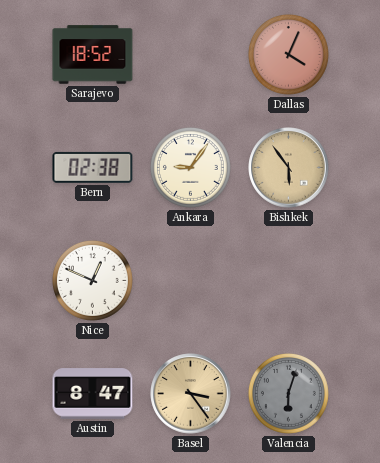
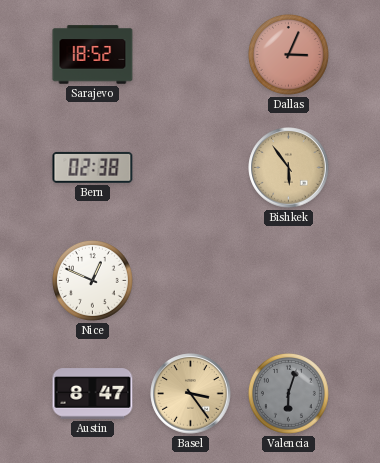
Dallas: 4:04 -> 3:04 (288, 54)
Ankara: 9:06 -> none (190, 167)
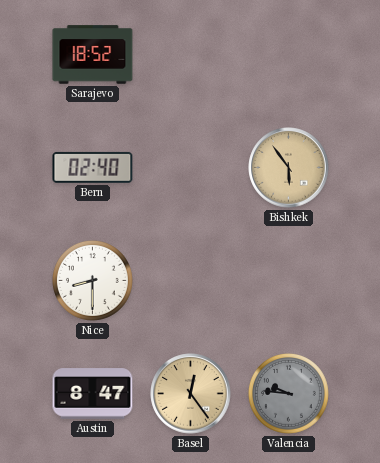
Dallas: 3:04 -> none (288, 54)
Bern: 02:38 -> 02:40 (93, 167)
Nice: 12:49 -> 8:30 (92, 280)
Basel: 3:24 -> 12:24 (191, 394)
Valencia: 6:03 -> 9:46 (288, 393)
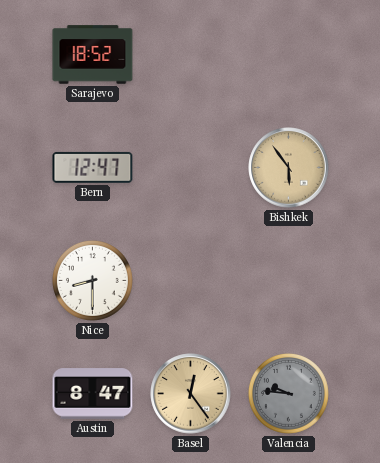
Bern: 02:40 -> 12:47 (93, 167)
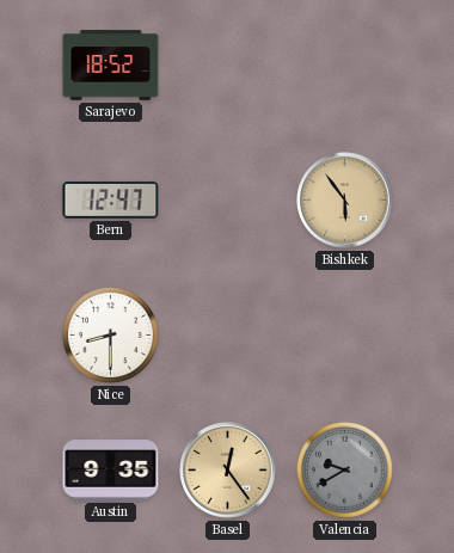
Austin: 8:47 -> 9:35 (111, 471)
Valencia: 9:46 -> 9:40 (344, 469)
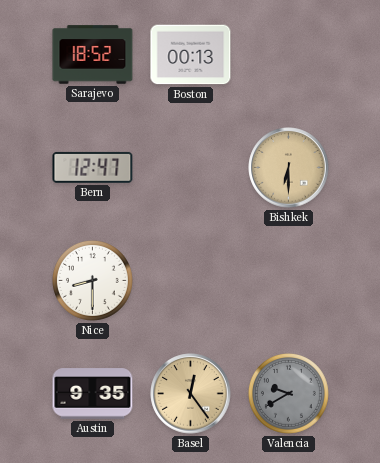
Boston: none -> 00:13 (191, 55)
Bishkek: 5:54 -> 6:30 (289, 168)
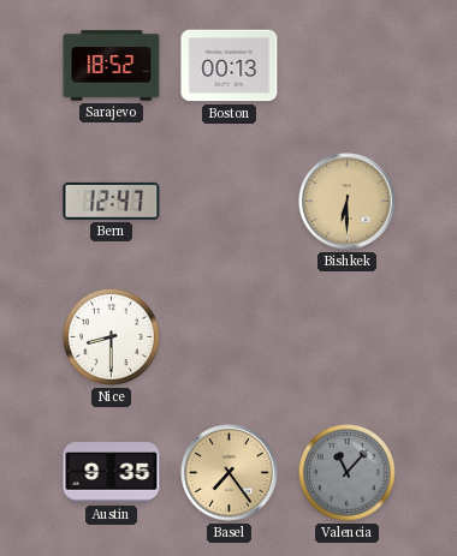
Basel: 12:24 -> 7:24 (230, 473)
Valencia: 9:40 -> 11:07 (346, 472)
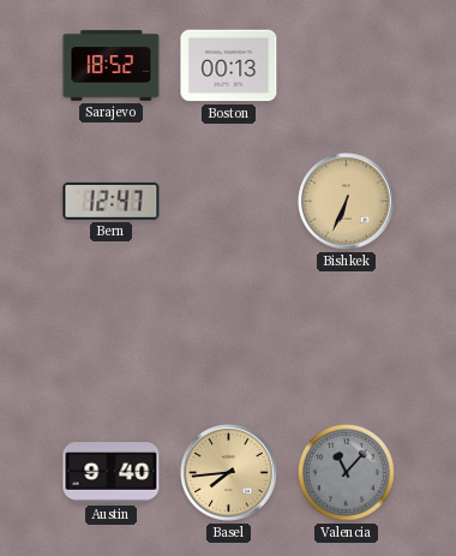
Bishkek: 6:30 -> 6:34 (347, 202)
Nice: 8:30 -> none (111, 336)
Austin: 9:35 -> 9:40 (112, 473)
Basel: 7:24 -> 7:44 (229, 473)
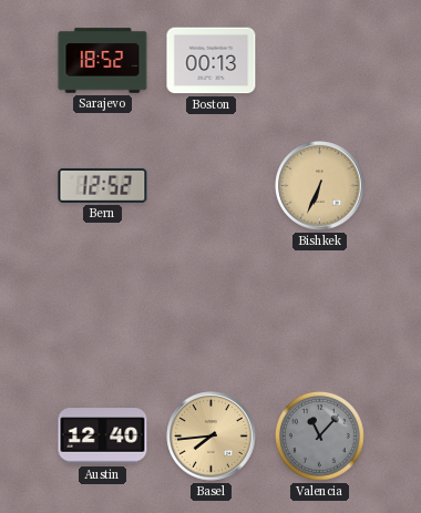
Bern: 12:47 -> 12:52 (103, 185)
Austin: 9:40 -> 12:40 (103, 437)
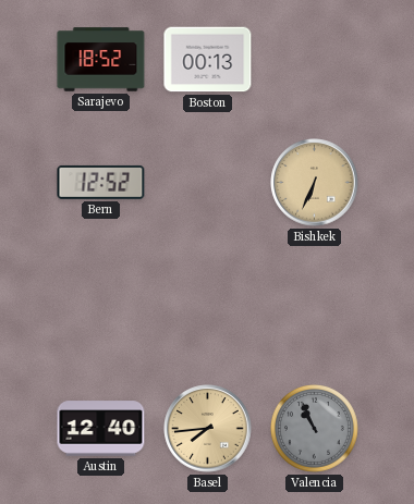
Valencia: 11:07 -> 10:56 (314, 428)
